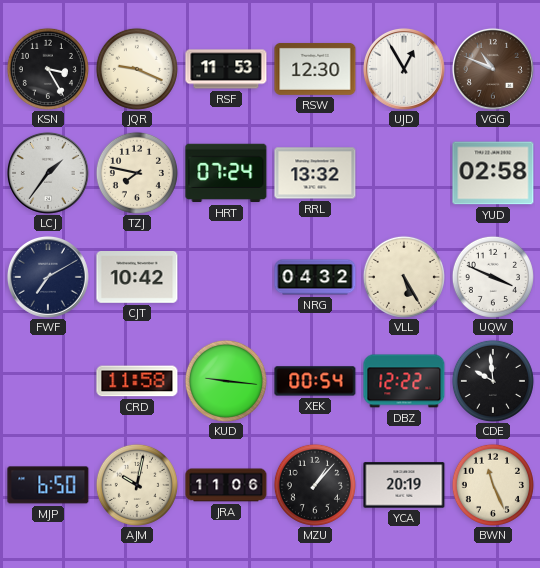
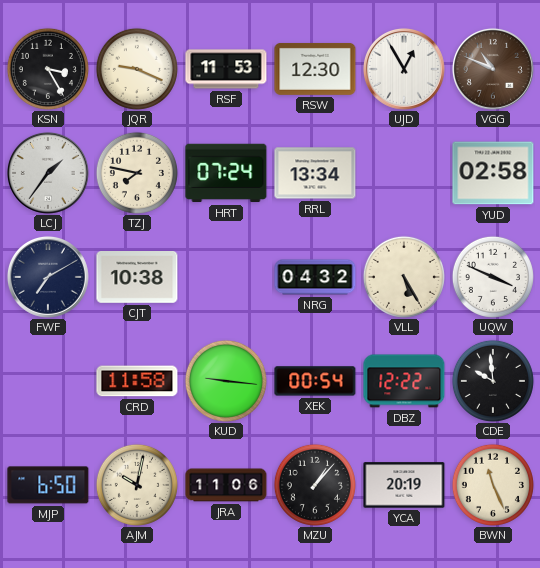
RRL: 13:32 -> 13:34 (315, 173)
CJT: 10:42 -> 10:38 (137, 277)
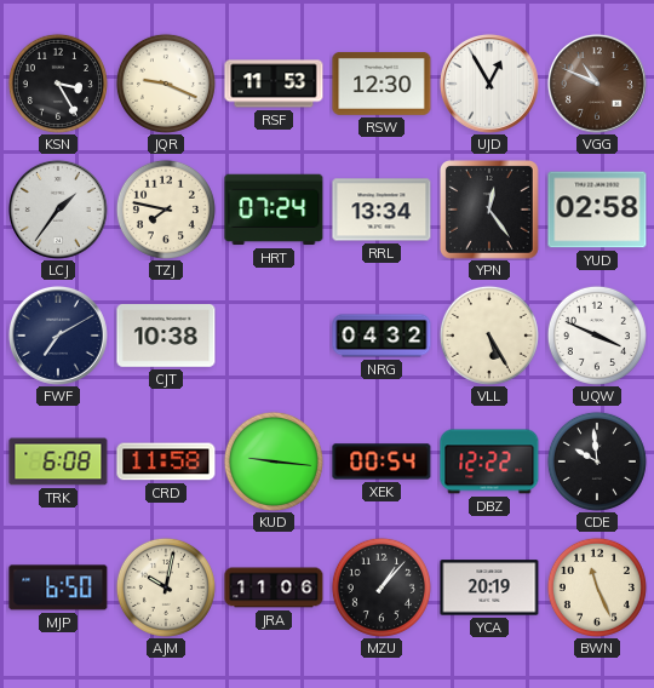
YPN: none -> 12:24 (490, 211)
TRK: none -> 6:08 (58, 461)
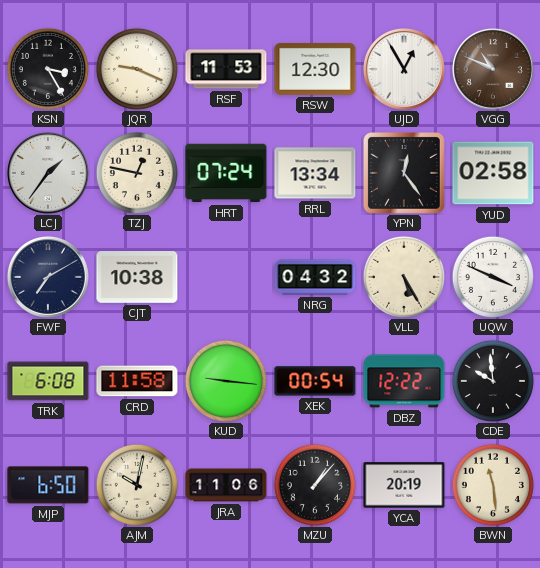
TZJ: 7:47 -> 12:47 (137, 173)
BWN: 11:26 -> 11:29 (493, 485)
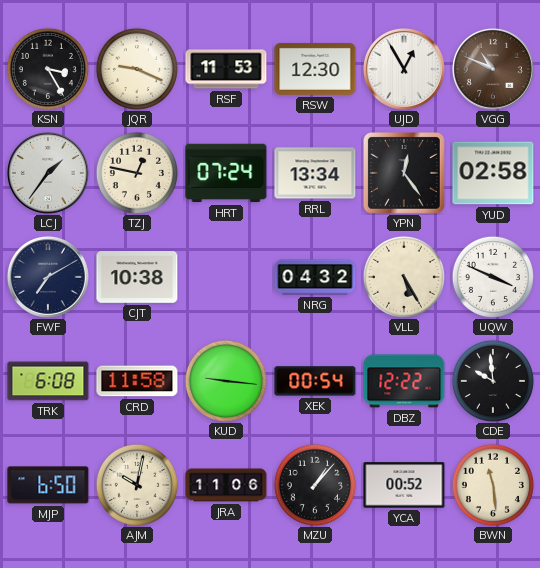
YCA: 20:19 -> 00:52 (404, 485)
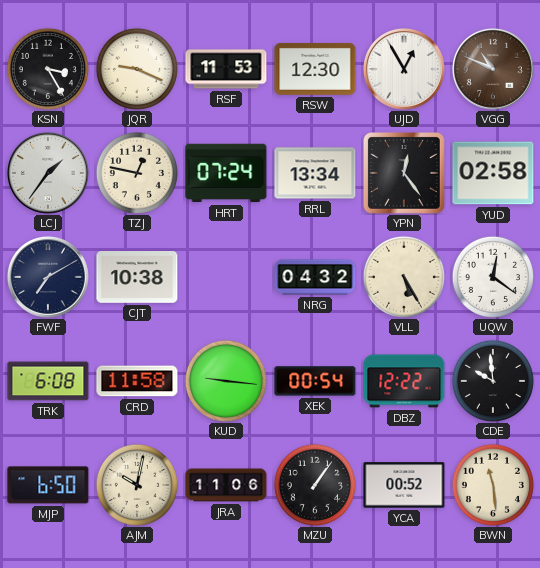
UQW: 3:49 -> 12:21 (493, 277)
MZU: 1:07 -> 1:06 (315, 485)
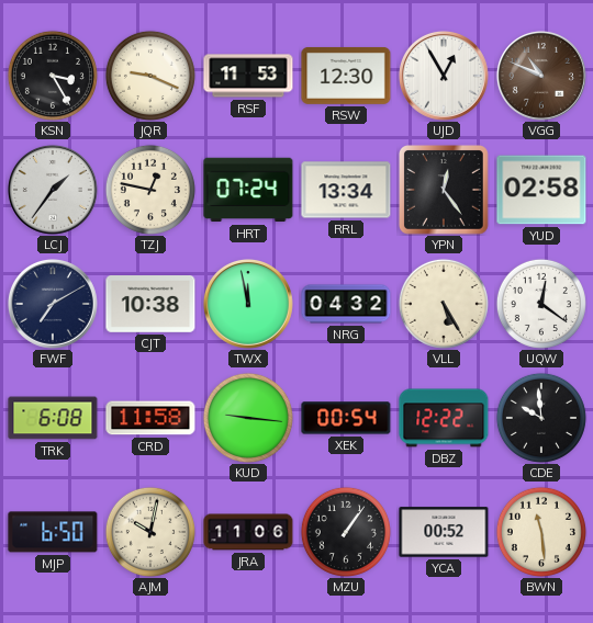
TWX: none -> 11:58 (248, 304)
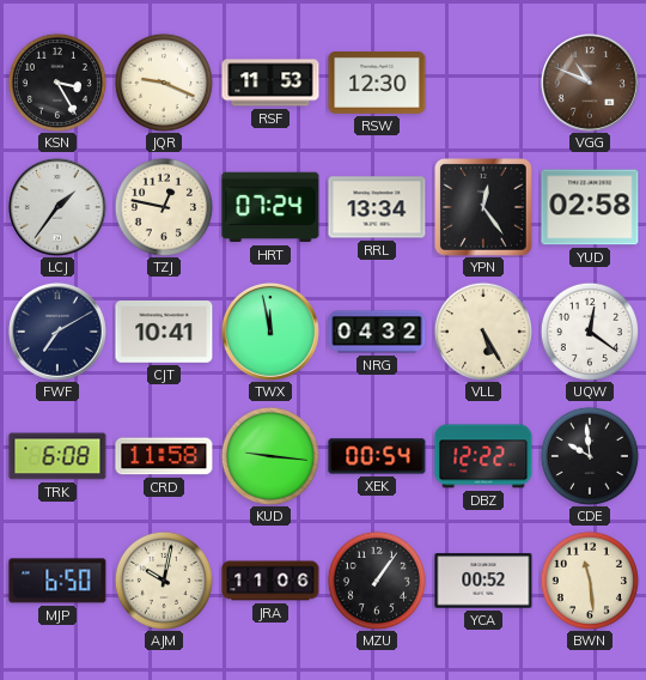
UJD: 12:55 -> none (444, 76)
CJT: 10:38 -> 10:41 (164, 332)
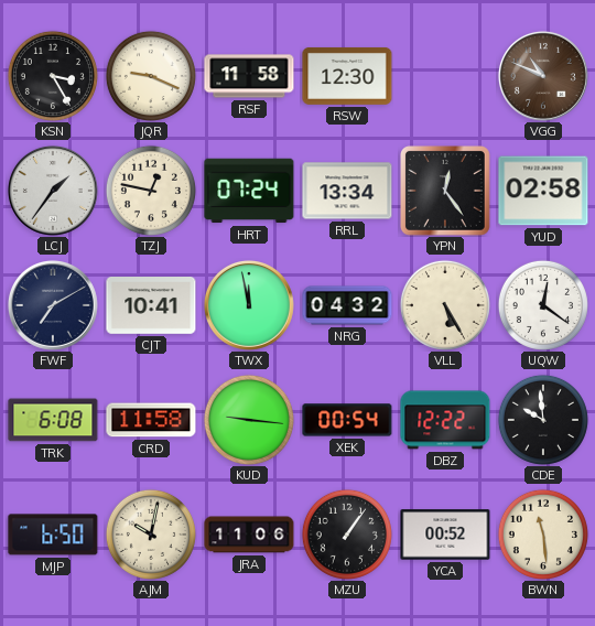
RSF: 11:53 -> 11:58 (249, 76)
